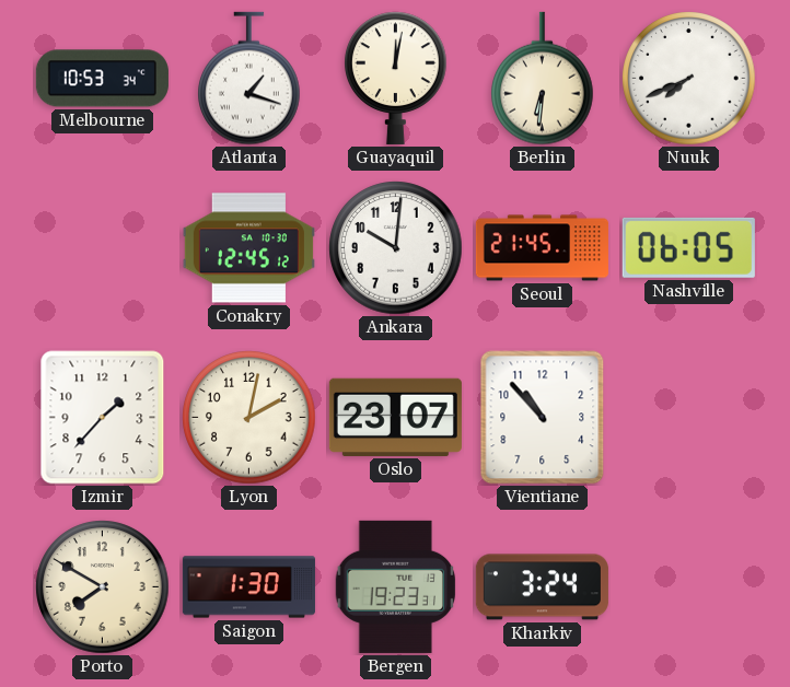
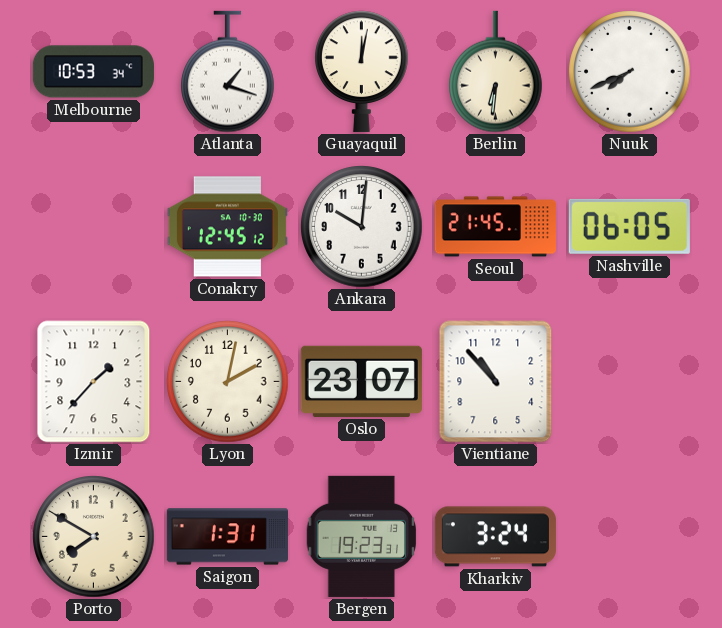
Saigon: 1:30 -> 1:31 (227, 537)
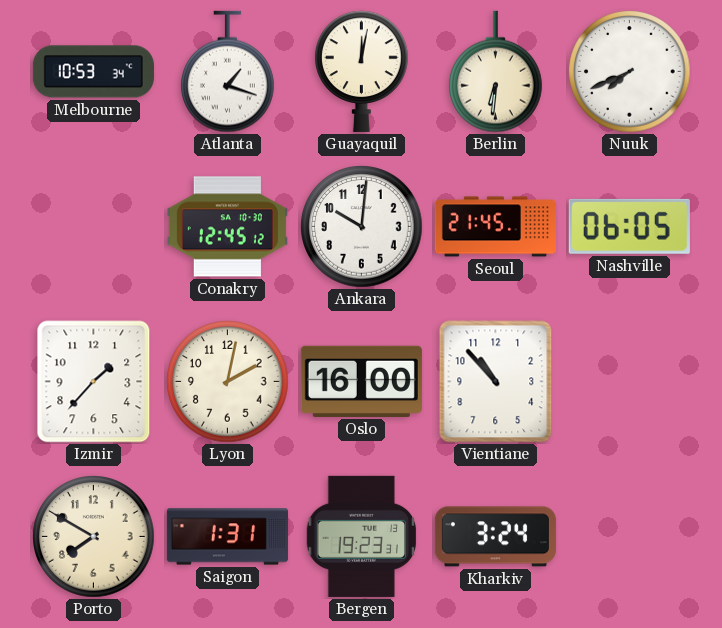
Oslo: 23:07 -> 16:00 (361, 381)
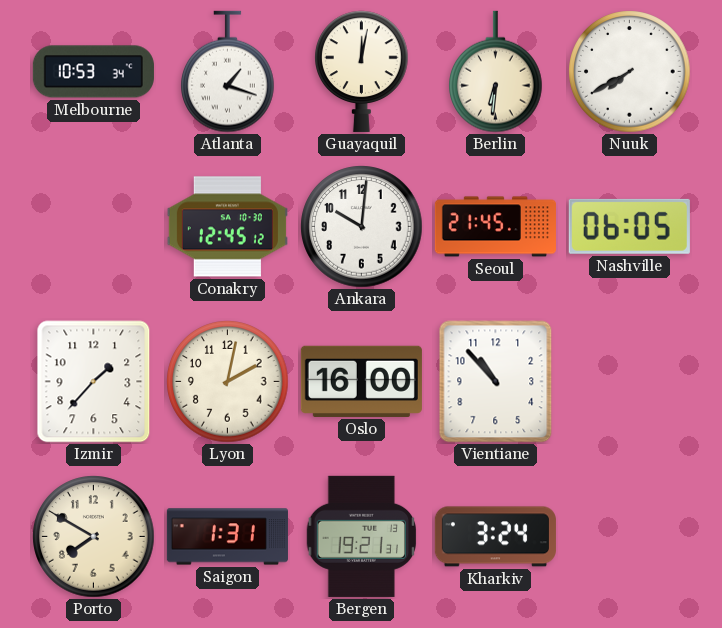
Nuuk: 7:41 -> 7:40 (630, 72)
Bergen: 19:23 -> 19:21 (362, 536)
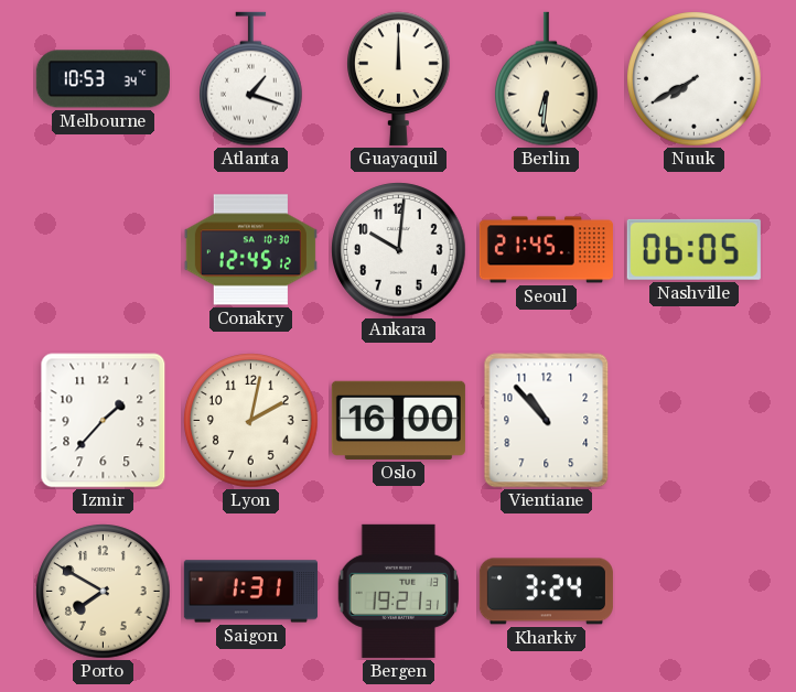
Guayaquil: 12:02 -> 12:00 (399, 78)
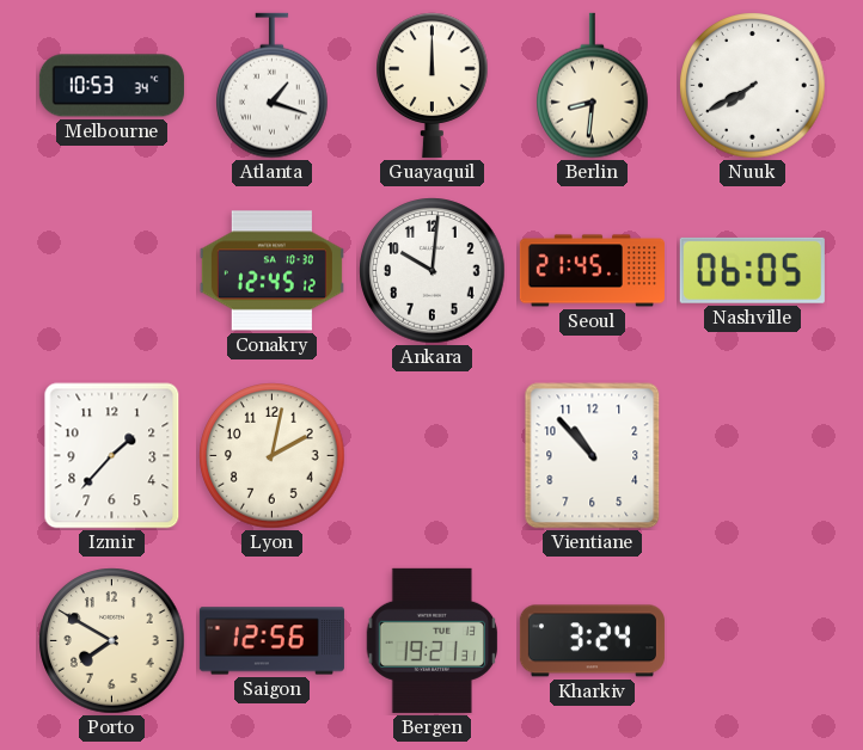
Berlin: 6:31 -> 8:31 (593, 86)
Oslo: 16:00 -> none (398, 420)
Saigon: 1:31 -> 12:56 (271, 641)
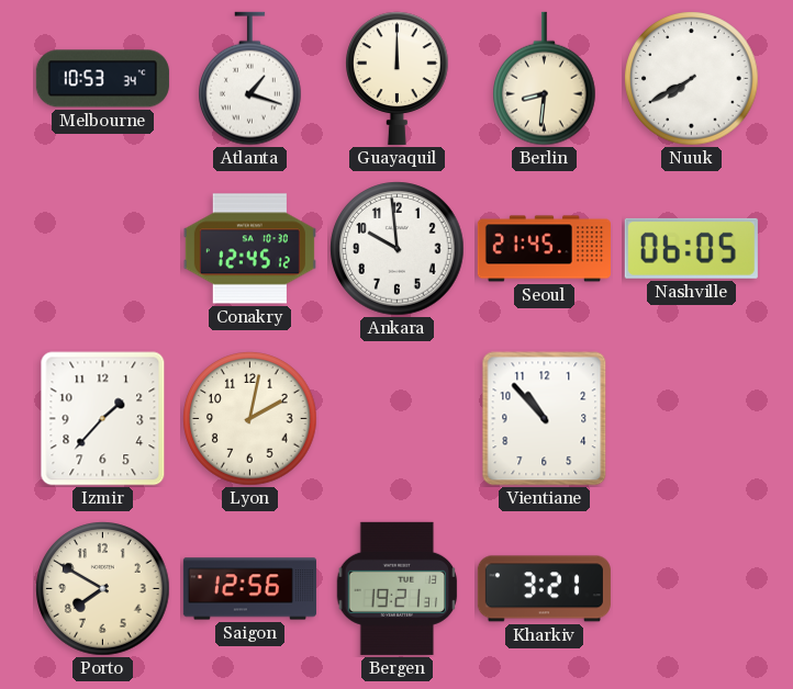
Ankara: 10:01 -> 9:59 (398, 249)
Kharkiv: 3:24 -> 3:21 (544, 589)
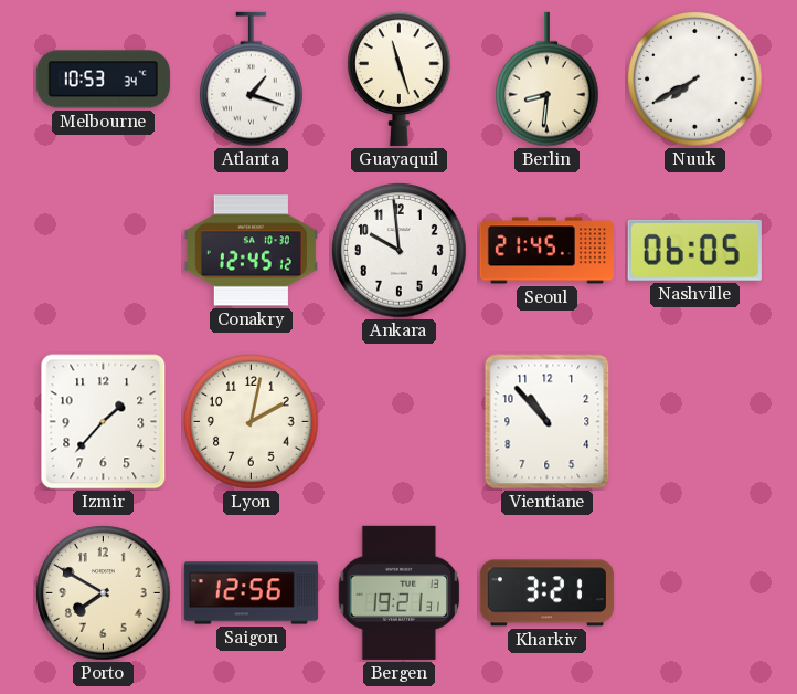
Guayaquil: 12:00 -> 11:27 (400, 78)
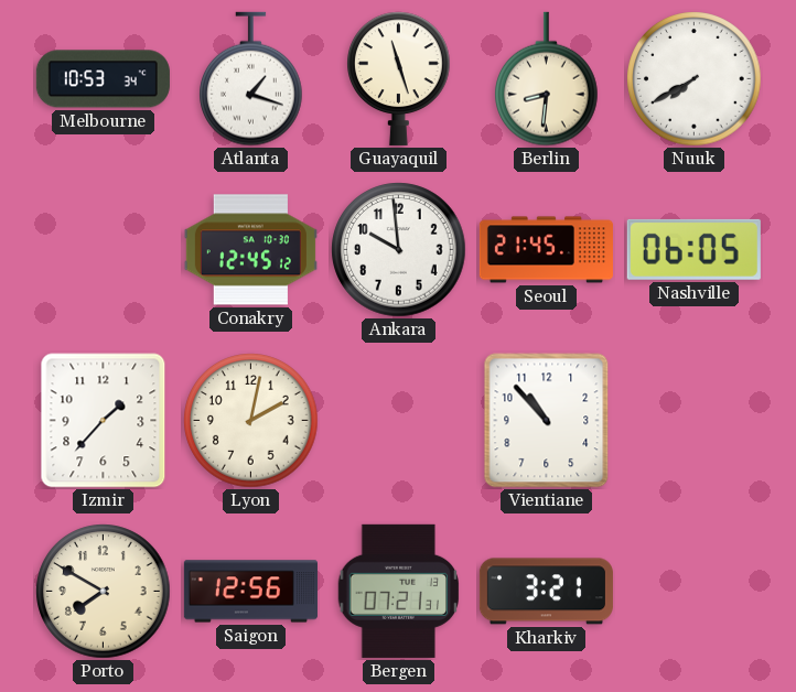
Bergen: 19:21 -> 07:21 (399, 591)
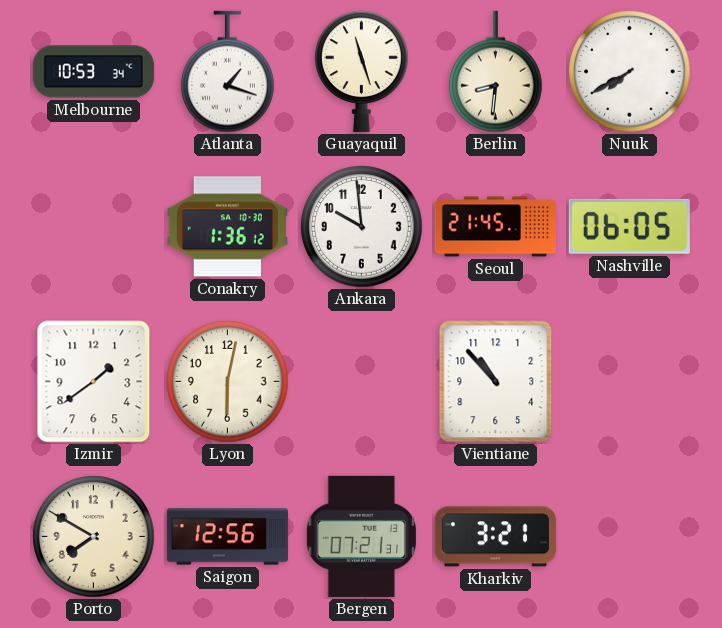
Conakry: 12:45 -> 1:36 (227, 227)
Izmir: 1:37 -> 1:39 (94, 382)
Lyon: 2:02 -> 6:02 (228, 382)
